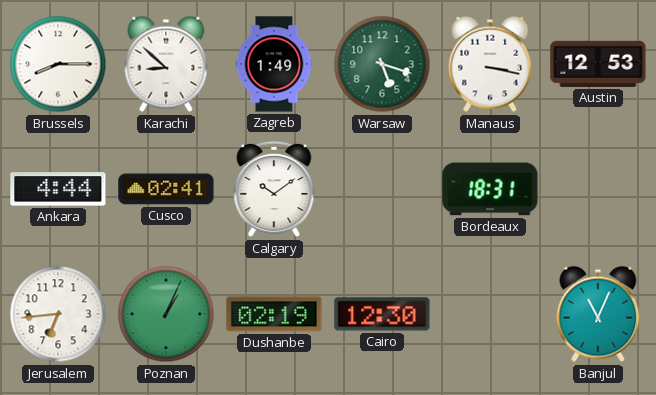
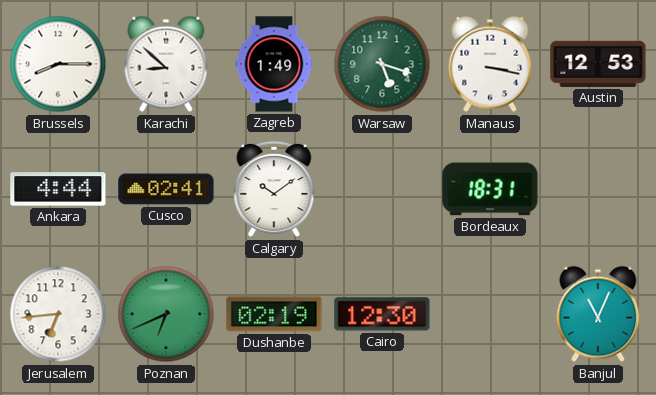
Poznan: 1:04 -> 6:41 (166, 314)
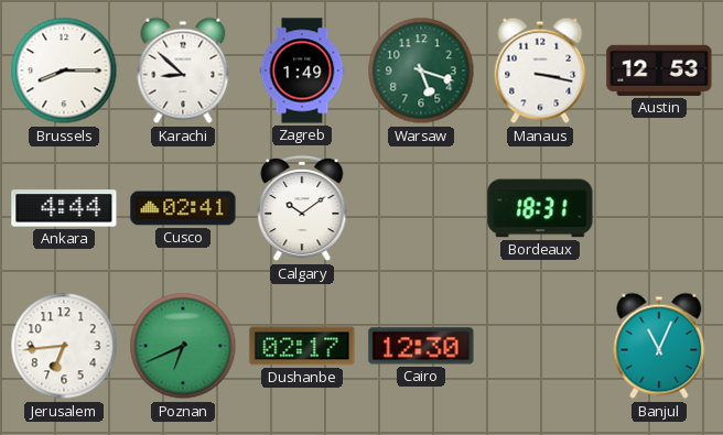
Dushanbe: 02:19 -> 02:17 (302, 346)
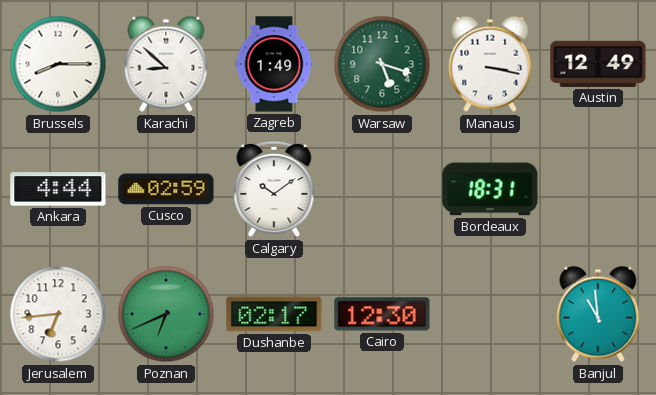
Austin: 12:53 -> 12:49 (598, 64)
Cusco: 02:41 -> 02:59 (166, 189)
Banjul: 11:04 -> 10:59 (598, 314)
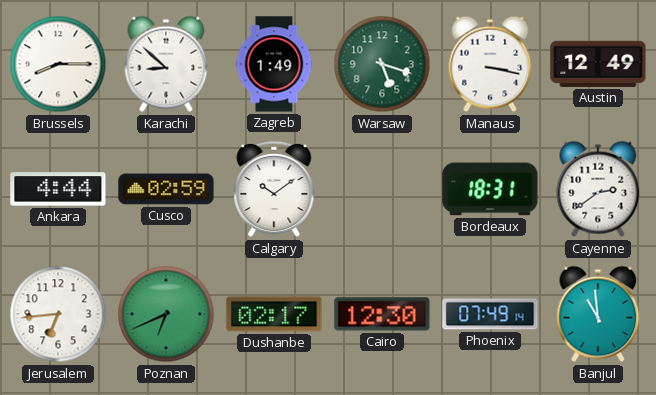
Cayenne: none -> 2:39 (598, 189)
Phoenix: none -> 07:49 (490, 314)
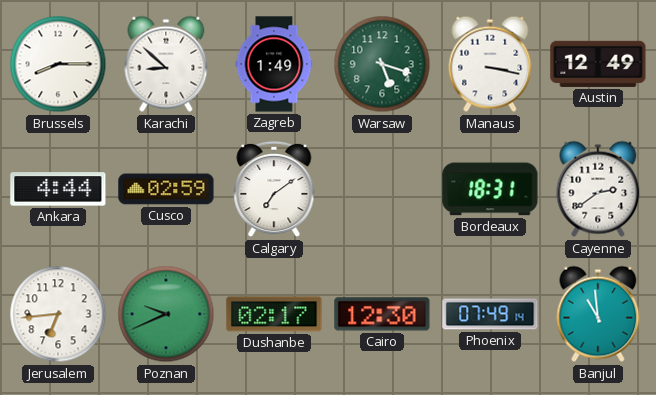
Calgary: 10:09 -> 7:09 (274, 189)
Poznan: 6:41 -> 9:41 (166, 314)
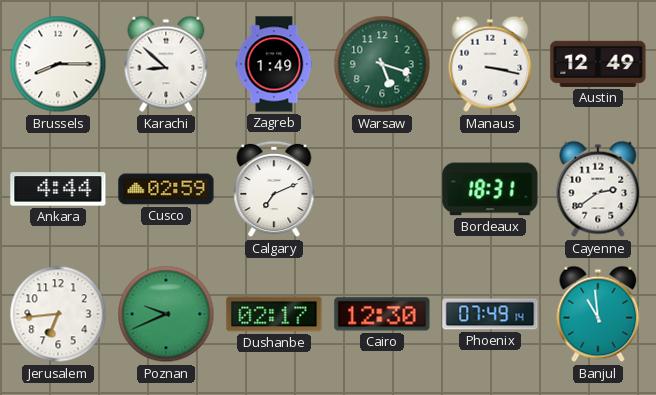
Calgary: 7:09 -> 7:11 (274, 189)
